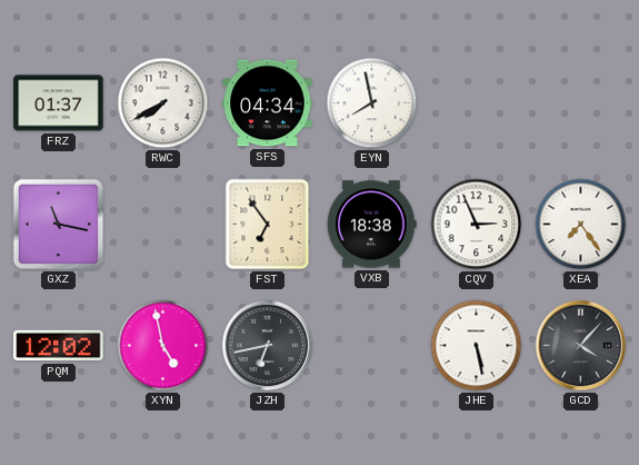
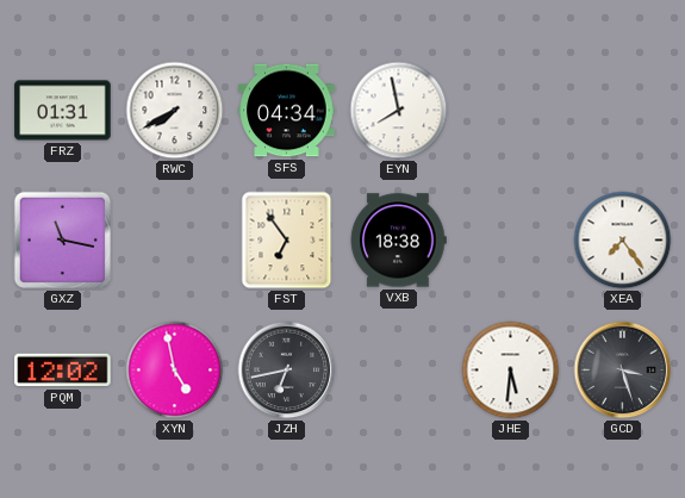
FRZ: 01:37 -> 01:31 (63, 111)
CQV: 2:56 -> none (477, 225)
JHE: 5:28 -> 5:31 (511, 371)
GCD: 4:07 -> 3:27 (623, 371)
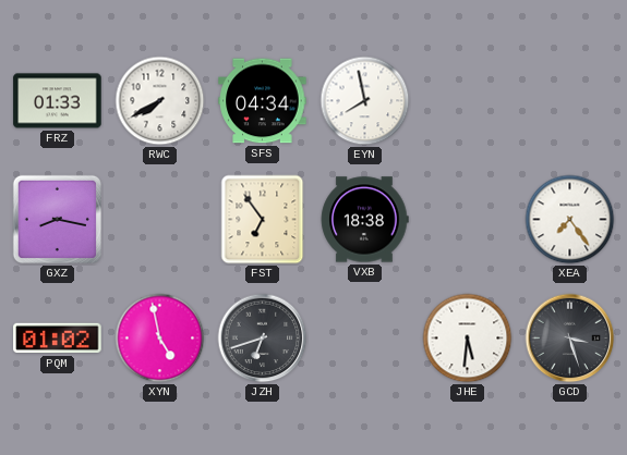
FRZ: 01:31 -> 01:33 (58, 101)
GXZ: 11:17 -> 8:17 (57, 219)
PQM: 12:02 -> 01:02 (58, 339)
JZH: 6:43 -> 6:42 (263, 339)
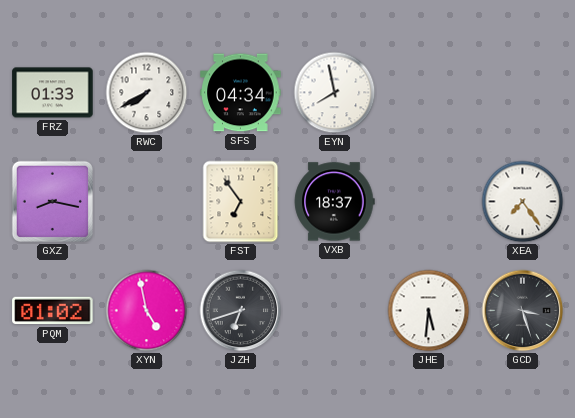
VXB: 18:38 -> 18:37 (334, 202)
